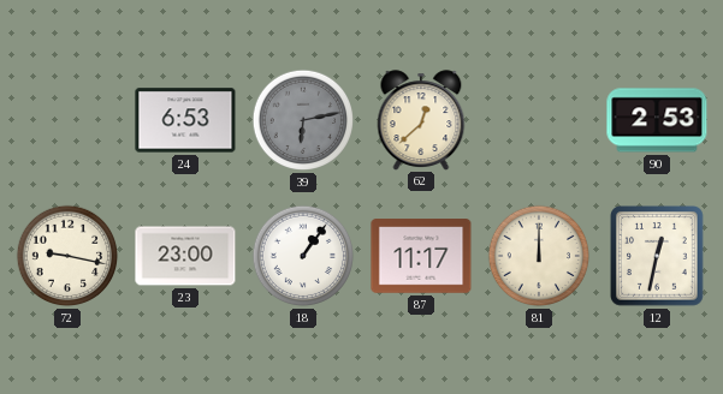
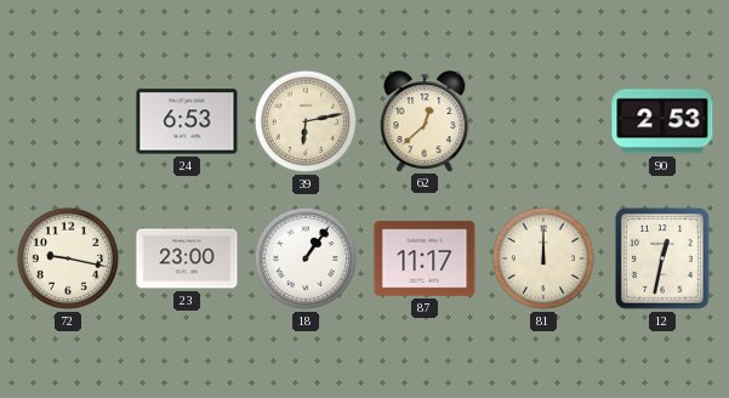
39 dial: grey -> cream (306, 121)
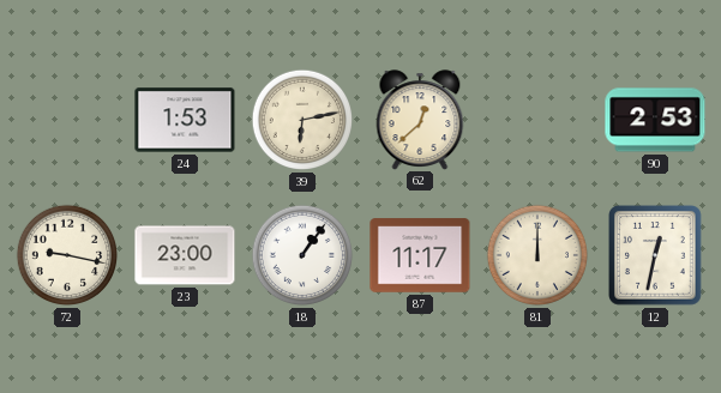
24: 6:53 -> 1:53 (185, 120)
